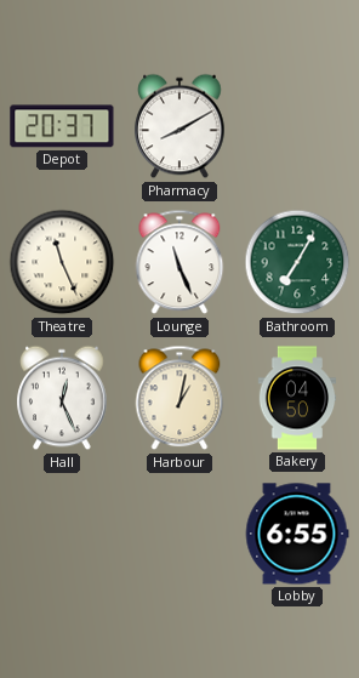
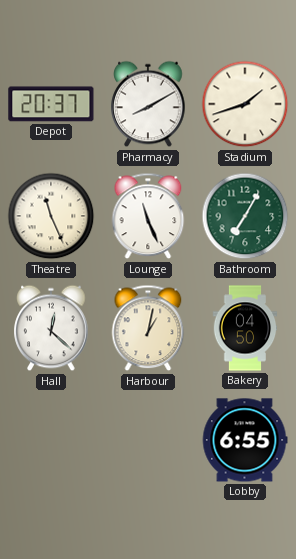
Stadium: none -> 1:42 (245, 104)
Hall: 12:26 -> 12:22 (51, 328)
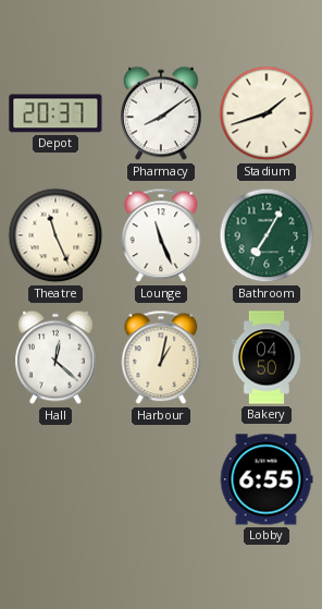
Pharmacy: 8:10 -> 8:09 (161, 113)
